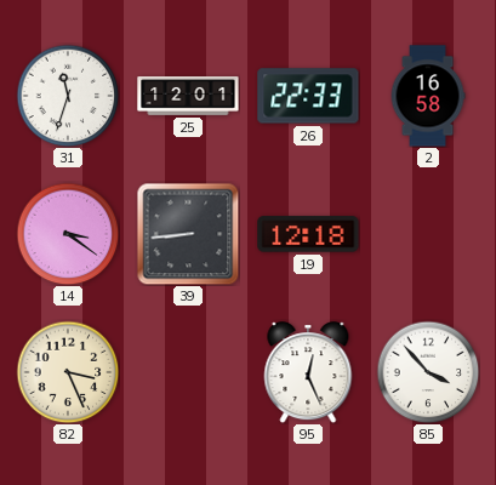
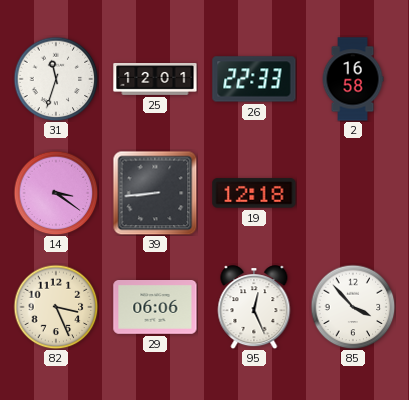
29: none -> 06:06 (155, 308)
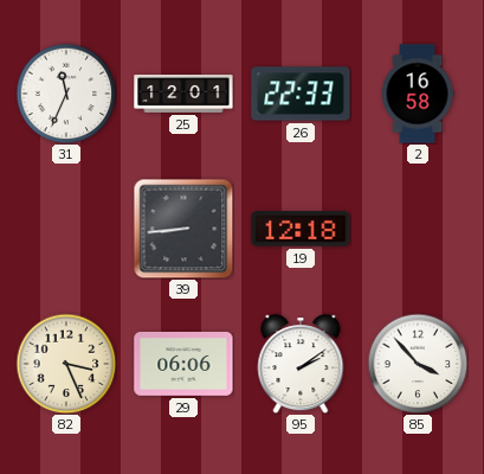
31: 11:33 -> 11:34 (66, 94)
14: 3:21 -> none (56, 193)
95: 12:26 -> 2:09 (301, 364)
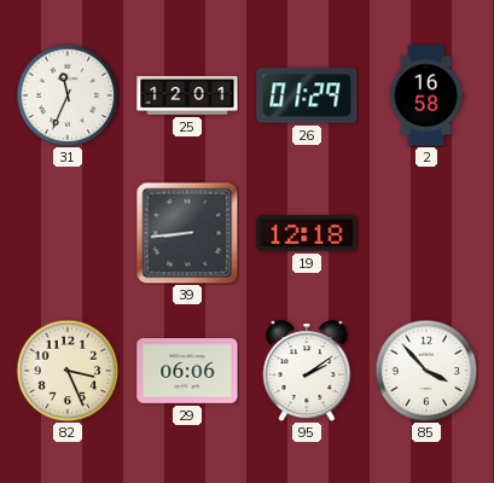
26: 22:33 -> 01:29 (307, 95)
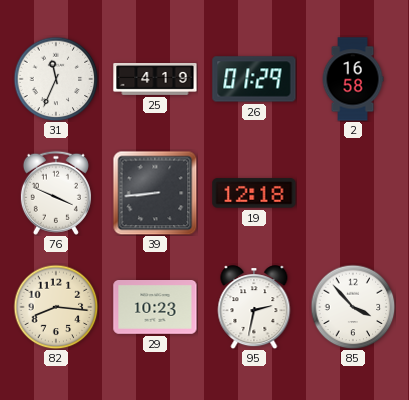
25: 12:01 -> 4:19 (155, 80)
76: none -> 3:49 (56, 193)
82: 3:26 -> 8:16 (56, 307)
29: 06:06 -> 10:23 (155, 308)
95: 2:09 -> 2:32 (254, 307)
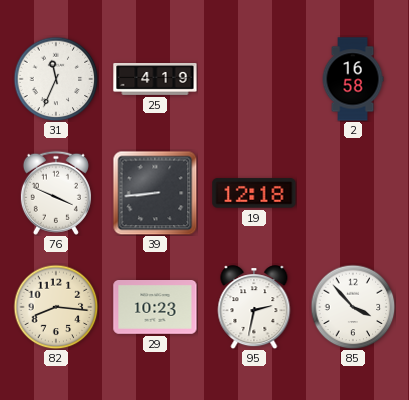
26: 01:29 -> none (254, 79)
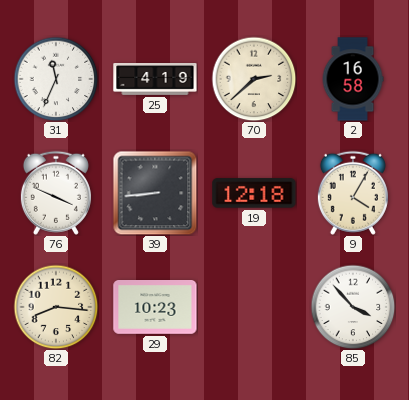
70: none -> 2:38 (254, 79)
9: none -> 4:05 (353, 193)
95: 2:32 -> none (254, 307)
